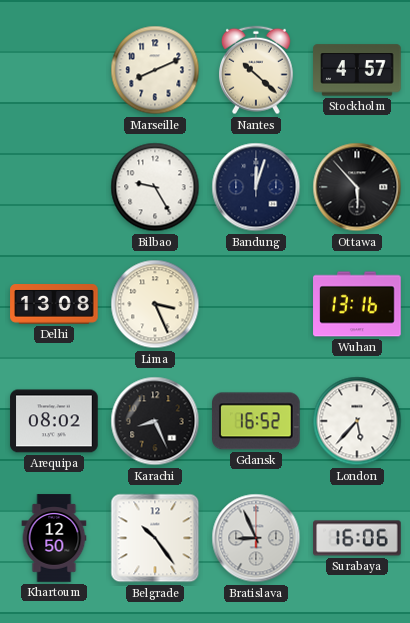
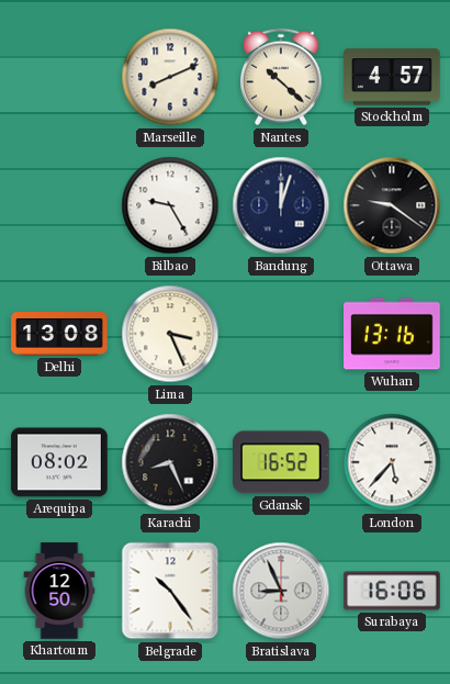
Ottawa: 5:53 -> 9:21 (392, 205)
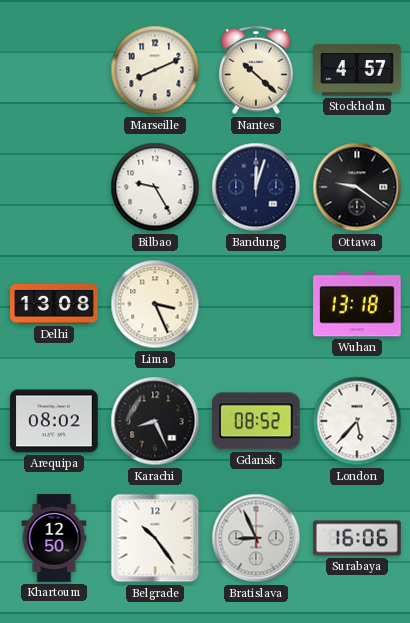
Wuhan: 13:16 -> 13:18 (357, 304)
Gdansk: 16:52 -> 08:52 (257, 421)
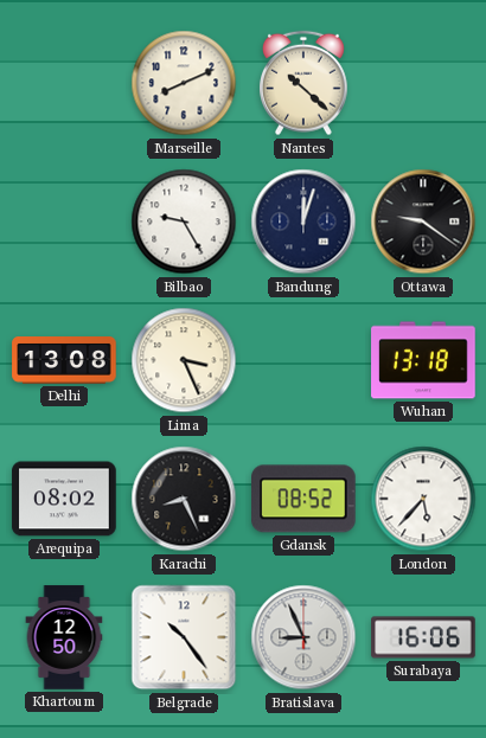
Stockholm: 4:57 -> none (357, 70)
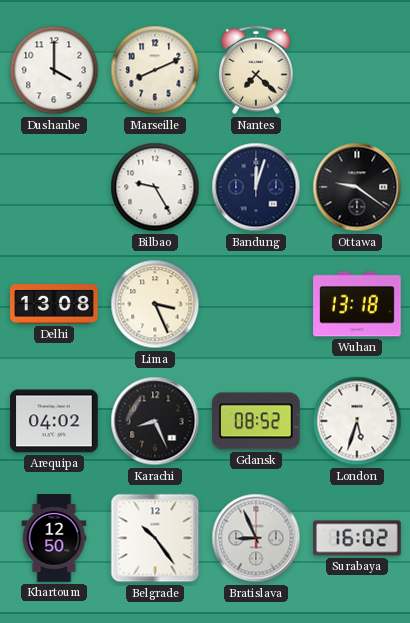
Dushanbe: none -> 4:00 (54, 70)
Nantes: 10:22 -> 7:22 (257, 70)
Arequipa: 08:02 -> 04:02 (54, 421)
London: 5:37 -> 5:33 (357, 421)
Surabaya: 16:06 -> 16:02 (357, 538)
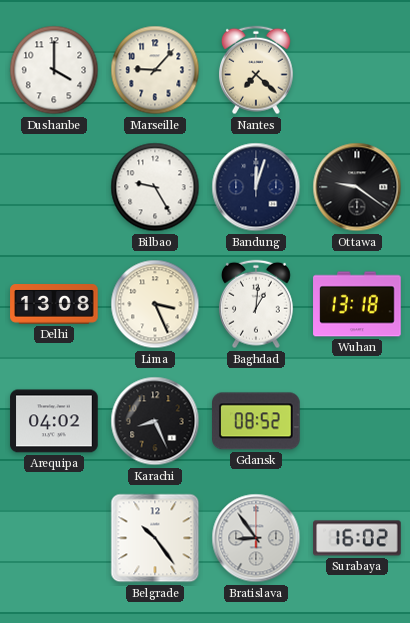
Marseille: 8:11 -> 9:07 (155, 70)
Baghdad: none -> 1:01 (257, 304)
London: 5:33 -> none (357, 421)
Khartoum: 12:50 -> none (54, 538)
Bratislava: 8:56 -> 8:54 (256, 538)
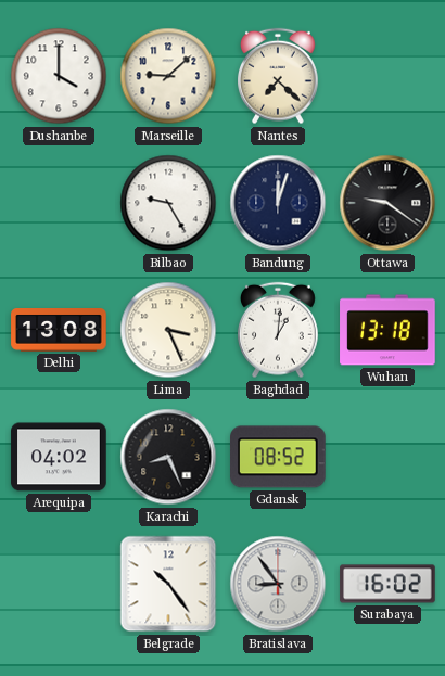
Marseille: 9:07 -> 9:08 (168, 76)
